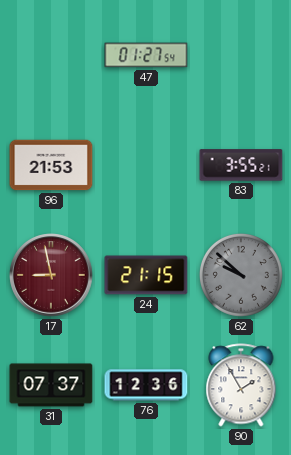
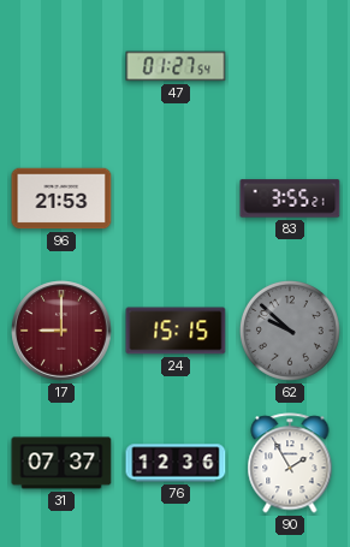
17: 8:58 -> 9:00 (61, 331)
24: 21:15 -> 15:15 (176, 331)
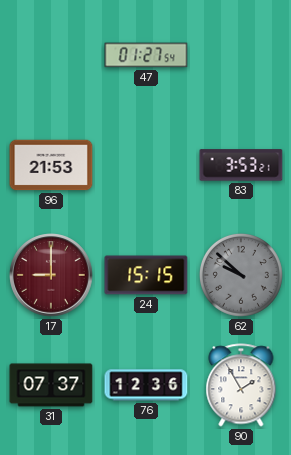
83: 3:55 -> 3:53 (241, 165)
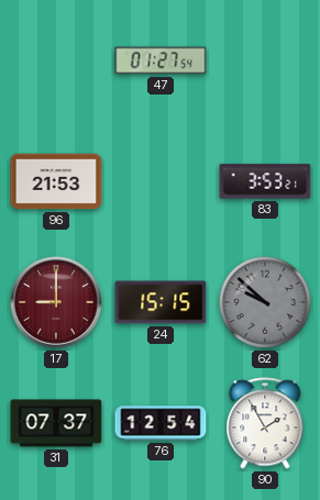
76: 12:36 -> 12:54 (161, 423)
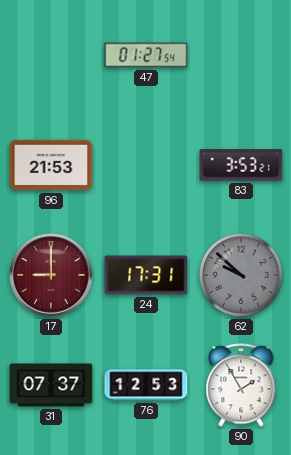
24: 15:15 -> 17:31 (146, 275)
76: 12:54 -> 12:53 (146, 385)
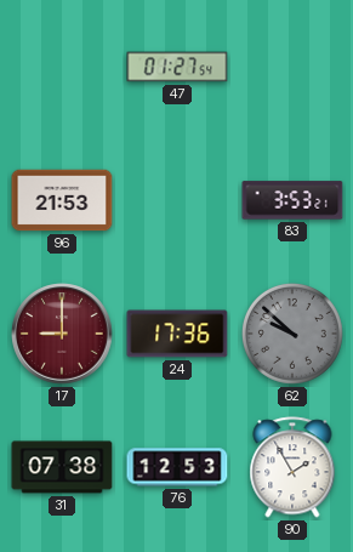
24: 17:31 -> 17:36 (177, 334)
31: 07:37 -> 07:38 (62, 467)
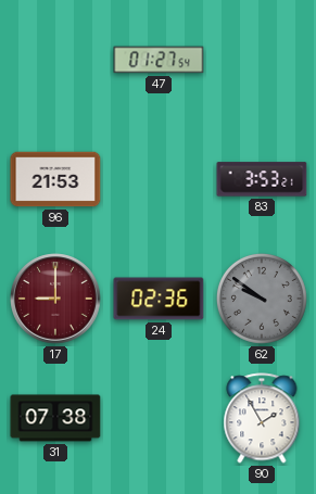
24: 17:36 -> 02:36 (159, 299)
62: 9:52 -> 9:51 (262, 299)
76: 12:53 -> none (177, 467)
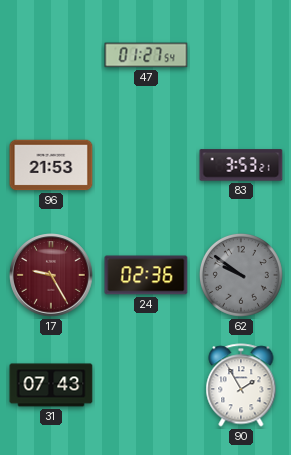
17: 9:00 -> 9:25 (51, 275)
31: 07:38 -> 07:43 (51, 385)
